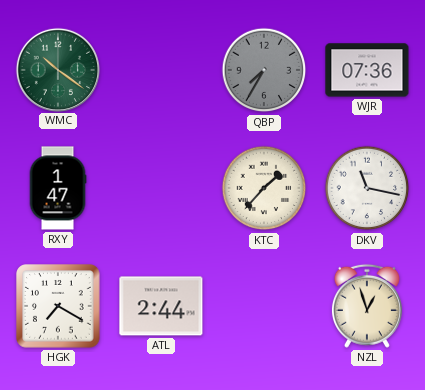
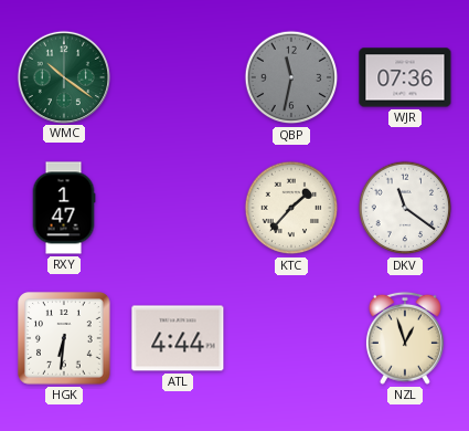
QBP: 7:35 -> 11:32 (291, 77)
DKV: 11:17 -> 11:21 (405, 208)
HGK: 7:20 -> 6:31 (64, 338)
ATL: 2:44 -> 4:44 (178, 338)
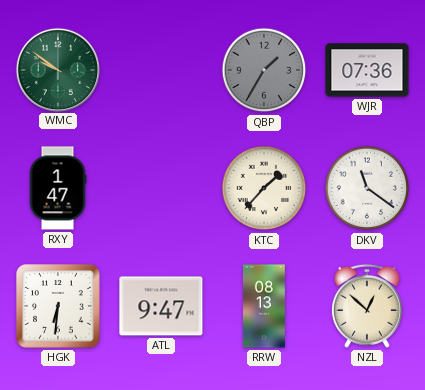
WMC: 10:21 -> 9:51 (57, 69)
QBP: 11:32 -> 1:35 (264, 70)
ATL: 4:44 -> 9:47 (161, 306)
RRW: none -> 08:13 (264, 306)
NZL: 12:57 -> 12:52 (367, 306)
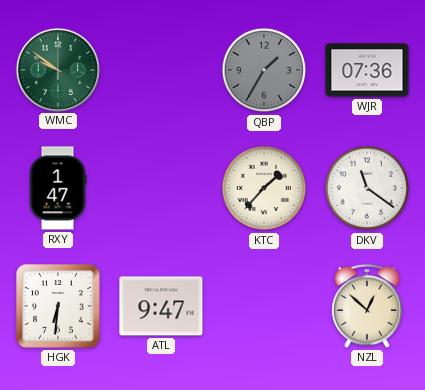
RRW: 08:13 -> none (264, 306)
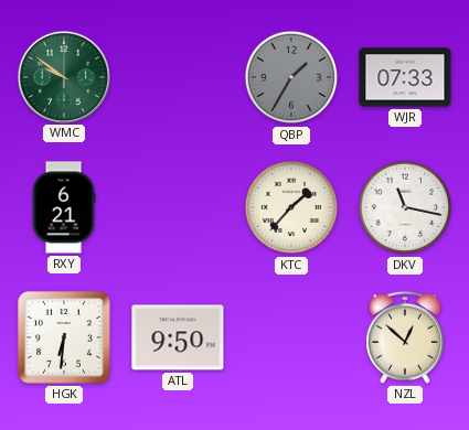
WJR: 07:36 -> 07:33 (405, 77)
RXY: 1:47 -> 6:21 (64, 207)
DKV: 11:21 -> 11:17 (405, 207)
ATL: 9:47 -> 9:50 (178, 337)
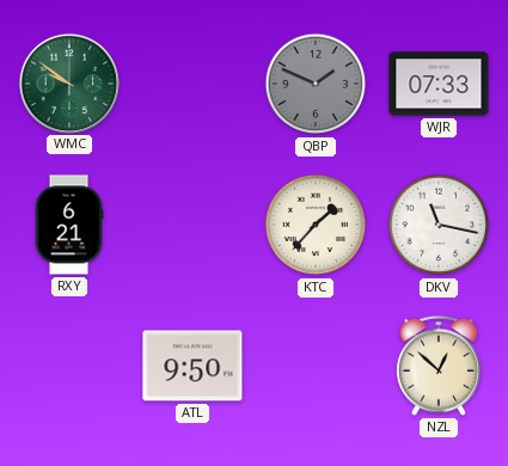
QBP: 1:35 -> 1:49 (316, 84)
HGK: 6:31 -> none (64, 337)
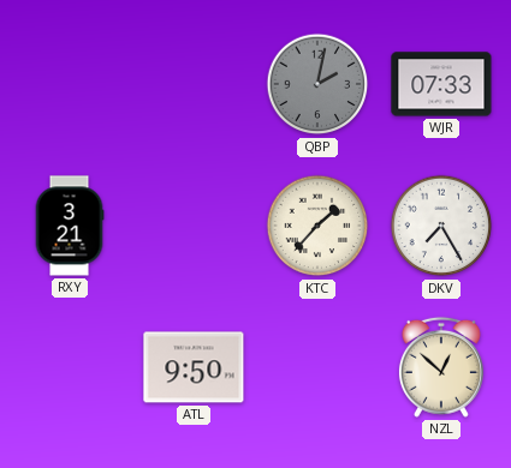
WMC: 9:51 -> none (68, 82)
QBP: 1:49 -> 2:02 (317, 84)
RXY: 6:21 -> 3:21 (70, 226)
DKV: 11:17 -> 7:25 (441, 226)
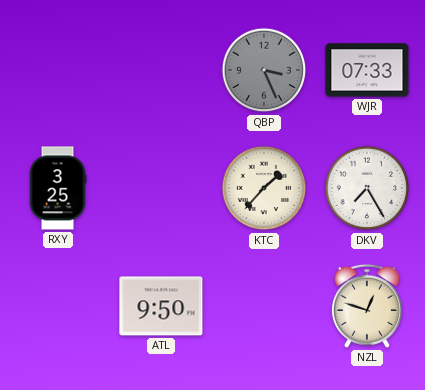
QBP: 2:02 -> 3:26 (264, 70)
RXY: 3:21 -> 3:25 (58, 188)
NZL: 12:52 -> 12:48 (367, 306)
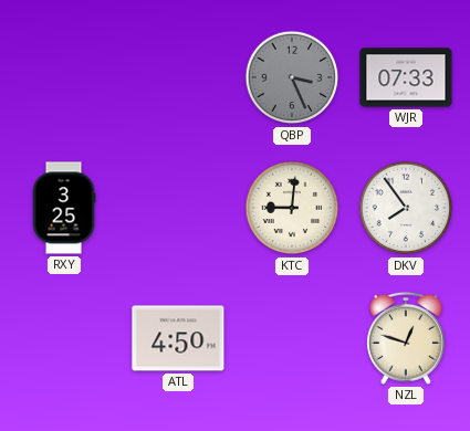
KTC: 1:37 -> 9:01 (292, 208)
DKV: 7:25 -> 7:54 (406, 208)
ATL: 9:50 -> 4:50 (178, 338)
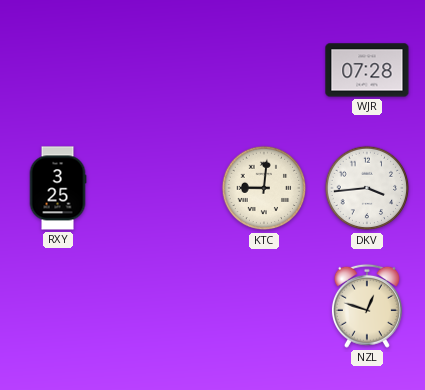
QBP: 3:26 -> none (292, 77)
WJR: 07:33 -> 07:28 (367, 70)
DKV: 7:54 -> 3:44 (367, 188)
ATL: 4:50 -> none (178, 338)
